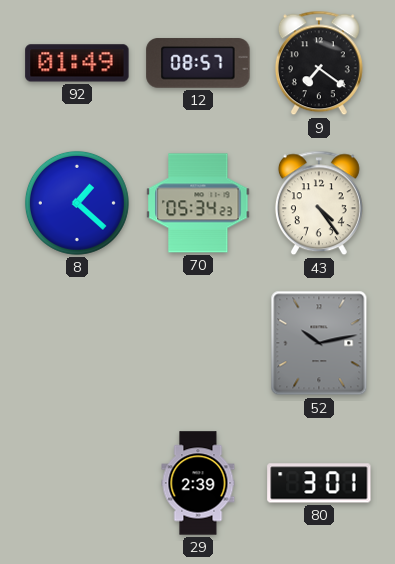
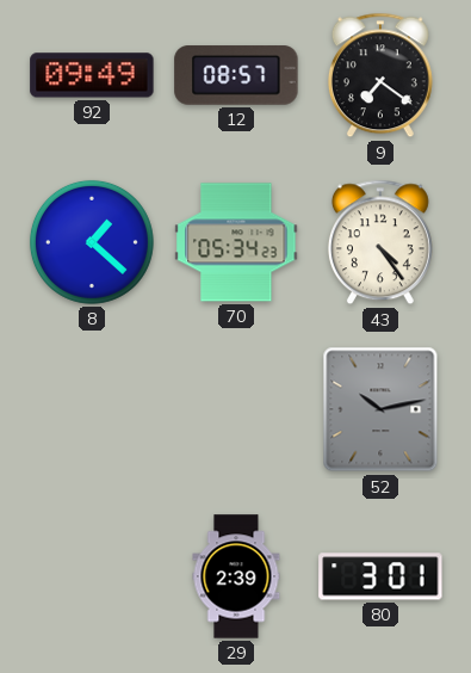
92: 01:49 -> 09:49 (92, 75)
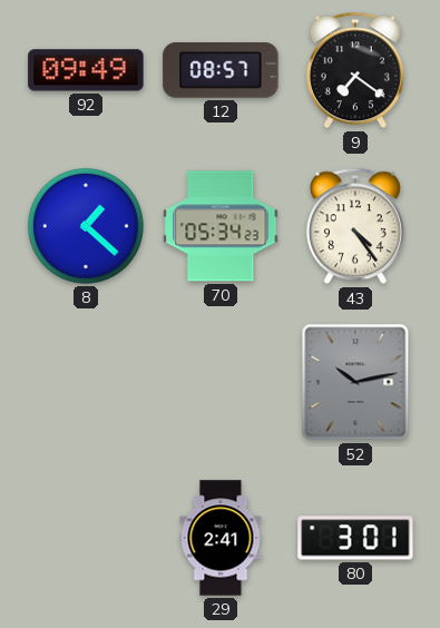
29: 2:39 -> 2:41 (221, 538)
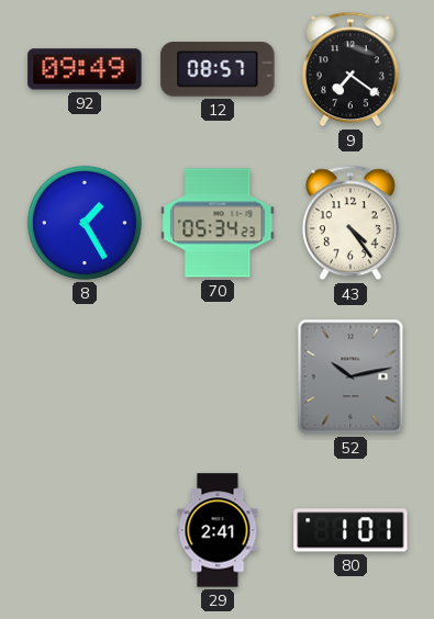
8: 1:22 -> 1:25 (85, 223)
80: 3:01 -> 1:01 (350, 530)
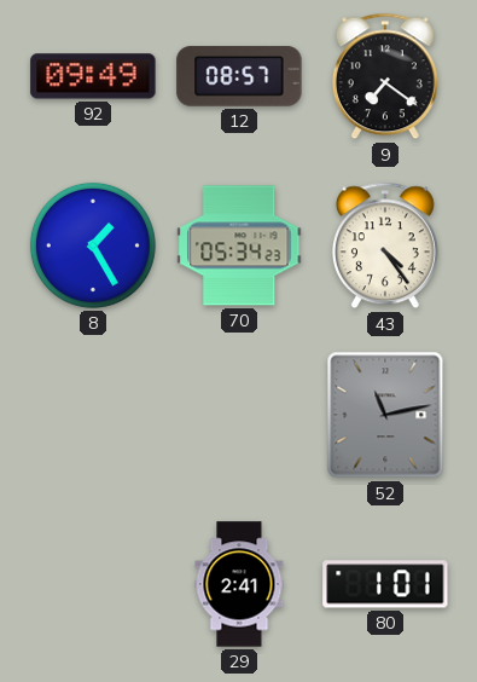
52: 10:13 -> 11:13 (385, 415)
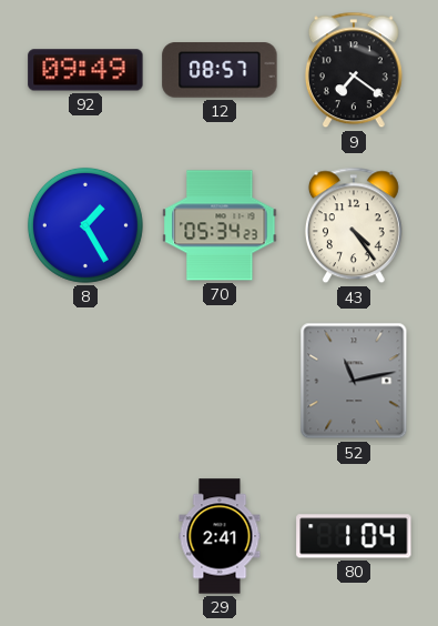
80: 1:01 -> 1:04 (354, 536)
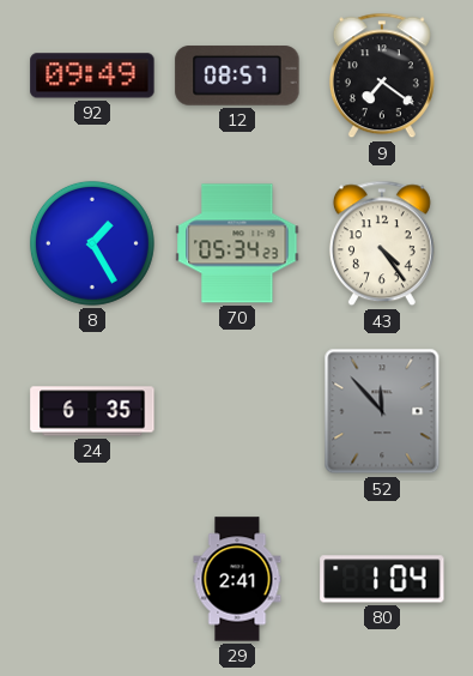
24: none -> 6:35 (92, 411)
52: 11:13 -> 11:53 (382, 411)
